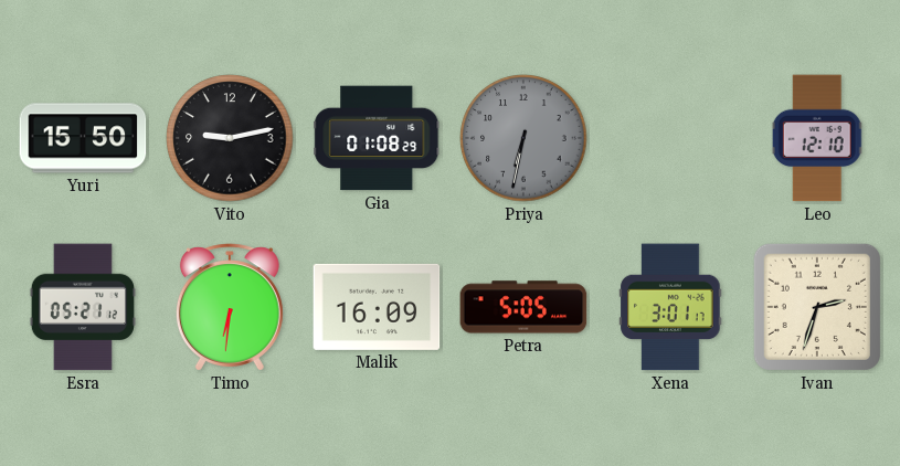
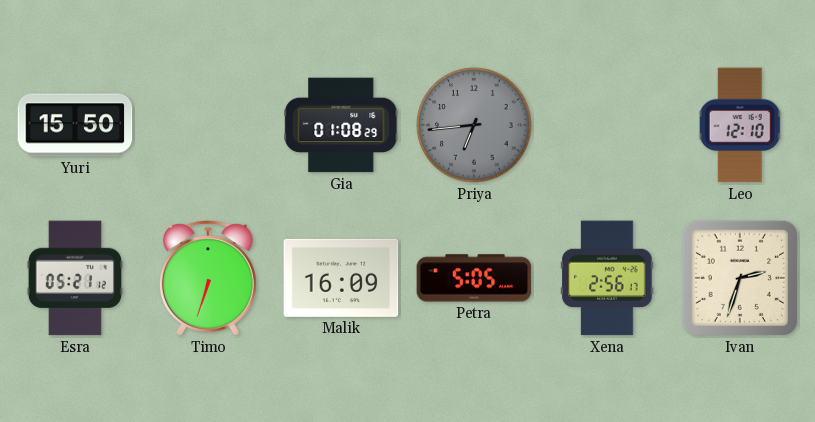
Vito: 9:13 -> none (230, 138)
Priya: 6:32 -> 6:44 (474, 125)
Timo: 6:31 -> 6:33 (208, 278)
Xena: 3:01 -> 2:56 (607, 278)
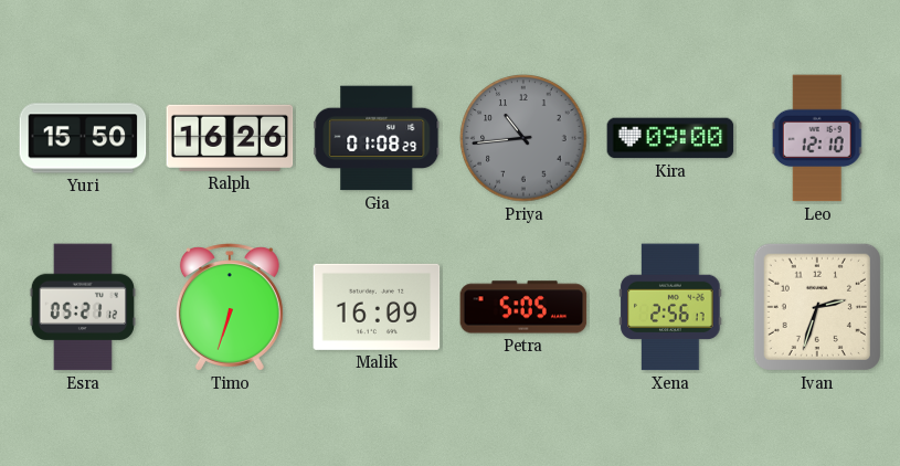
Ralph: none -> 16:26 (230, 138)
Priya: 6:44 -> 10:44 (523, 138)
Kira: none -> 09:00 (670, 138)
